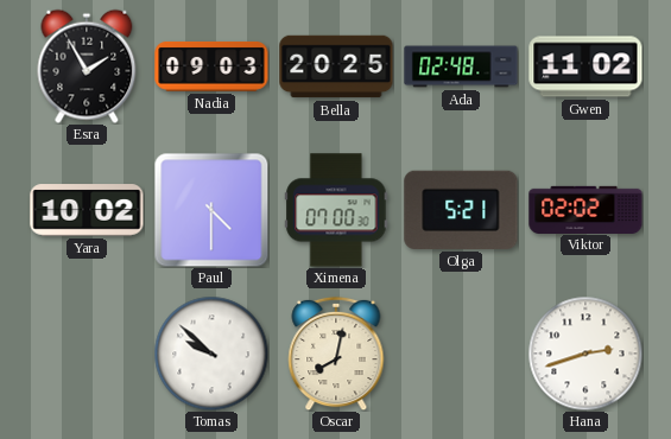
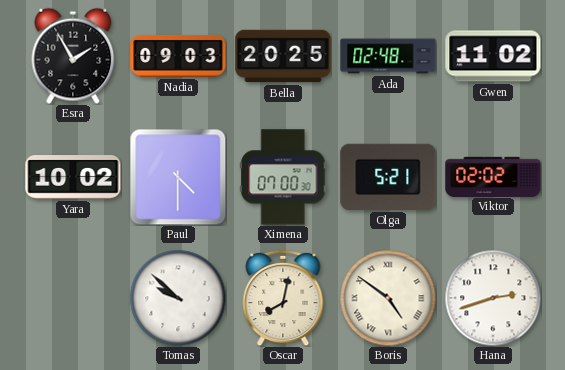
Boris: none -> 4:51 (388, 298)
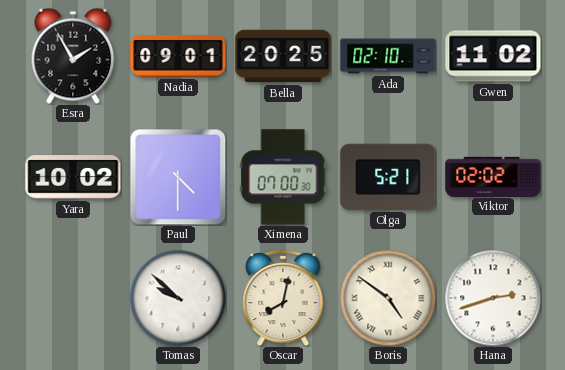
Nadia: 09:03 -> 09:01 (178, 57)
Ada: 02:48 -> 02:10 (388, 56)
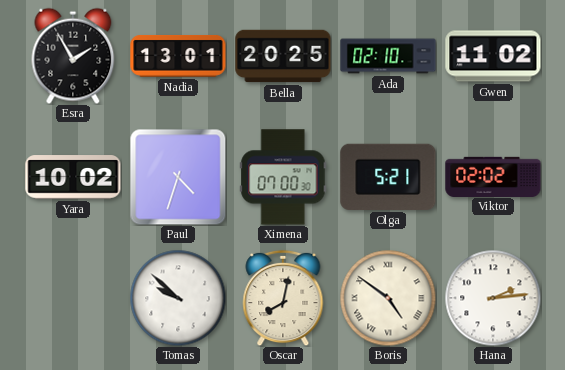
Nadia: 09:01 -> 13:01 (178, 57)
Paul: 4:30 -> 4:33 (178, 177)
Hana: 2:42 -> 2:14 (493, 298)
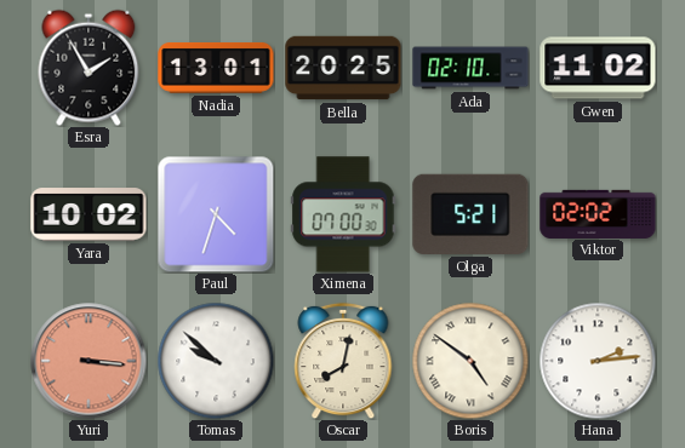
Yuri: none -> 3:16 (89, 361)
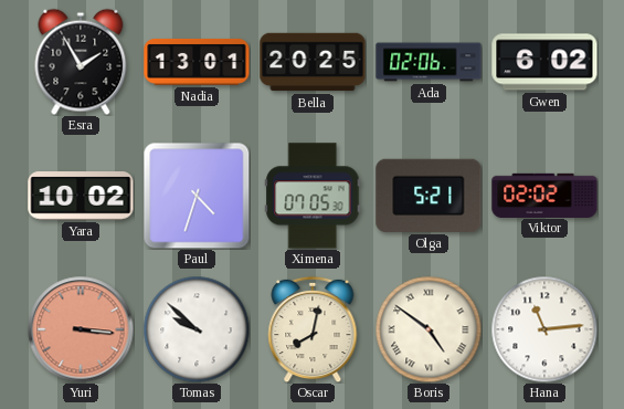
Ada: 02:10 -> 02:06 (429, 62)
Gwen: 11:02 -> 6:02 (544, 62)
Ximena: 07:00 -> 07:05 (313, 196)
Hana: 2:14 -> 11:14 (544, 329)
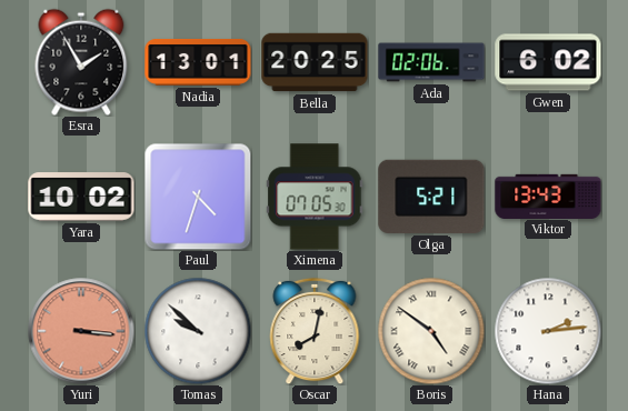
Viktor: 02:02 -> 13:43 (548, 196)
Hana: 11:14 -> 2:14 (548, 331)
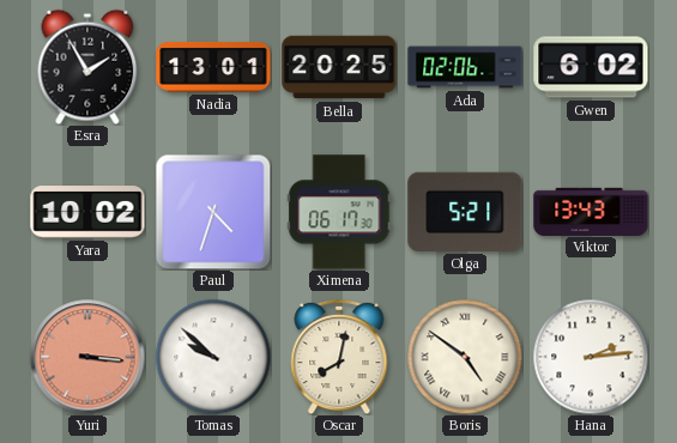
Ximena: 07:05 -> 06:17 (339, 212)
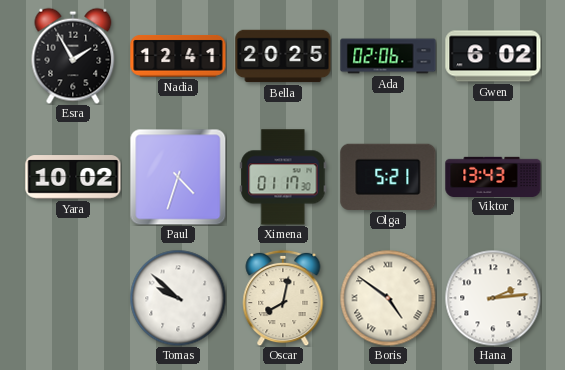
Nadia: 13:01 -> 12:41 (178, 57)
Ximena: 06:17 -> 01:17 (283, 177)
Yuri: 3:16 -> none (87, 357)
